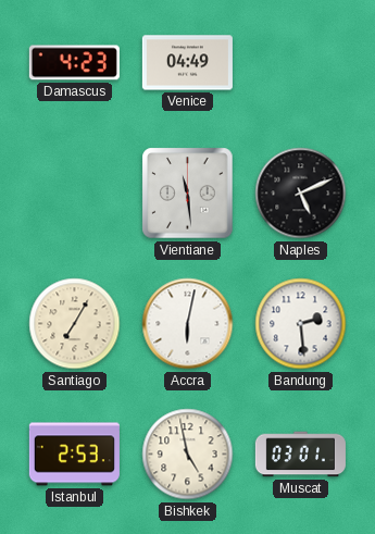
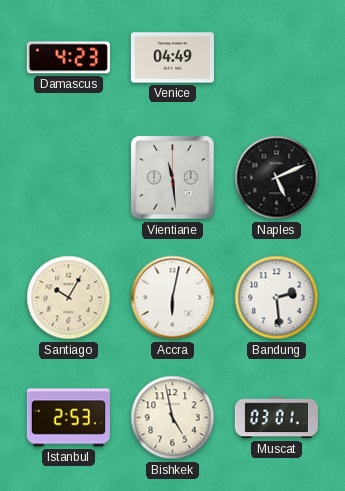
Santiago: 7:05 -> 10:05 (69, 298)
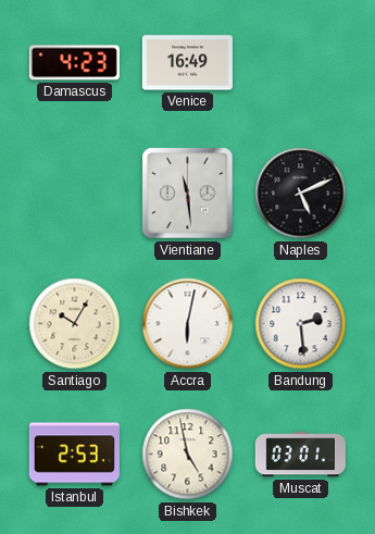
Venice: 04:49 -> 16:49 (187, 63)
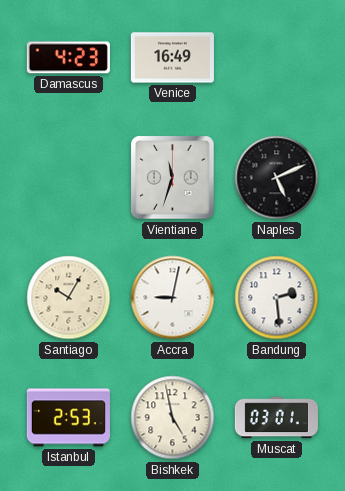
Vientiane: 11:29 -> 11:33 (173, 178)
Accra: 6:02 -> 9:02 (173, 298)
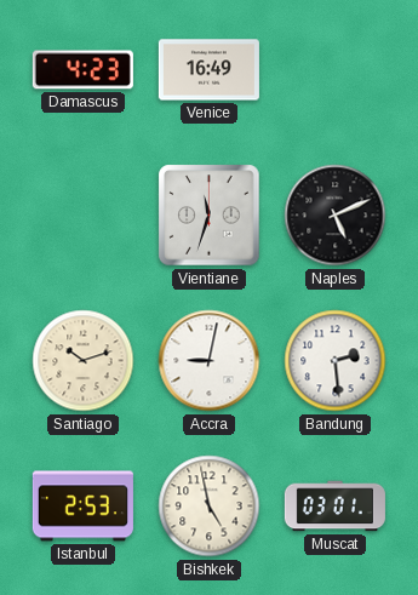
Santiago: 10:05 -> 10:12 (84, 361)
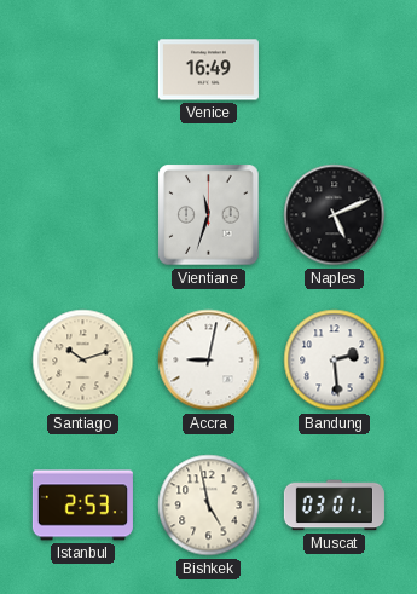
Damascus: 4:23 -> none (82, 70)
